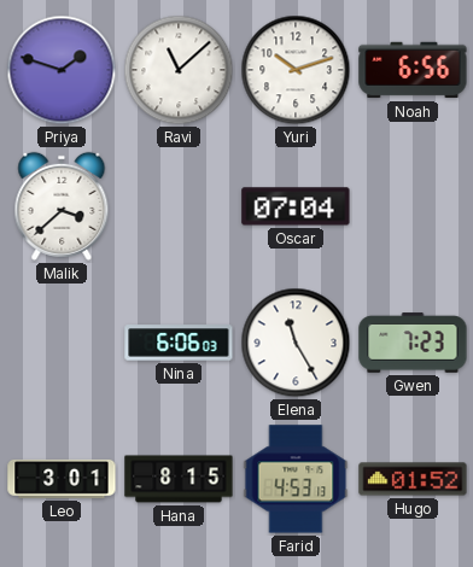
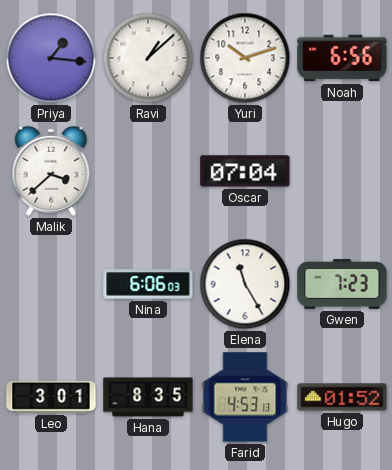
Priya: 1:48 -> 1:16 (51, 58)
Ravi: 11:08 -> 1:08 (148, 58)
Hana: 8:15 -> 8:35 (148, 397)
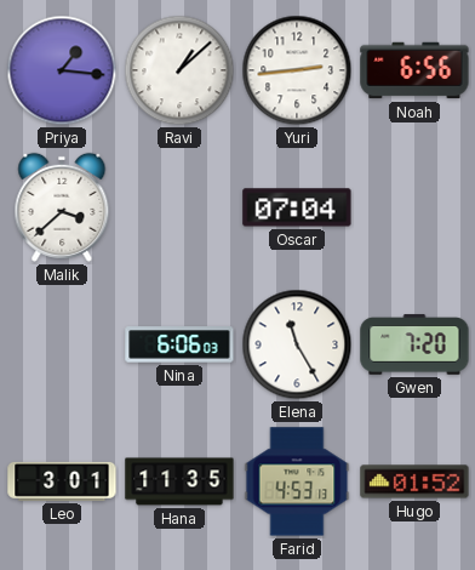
Yuri: 10:12 -> 2:44 (297, 70)
Gwen: 7:23 -> 7:20 (414, 344)
Hana: 8:35 -> 11:35 (179, 481)
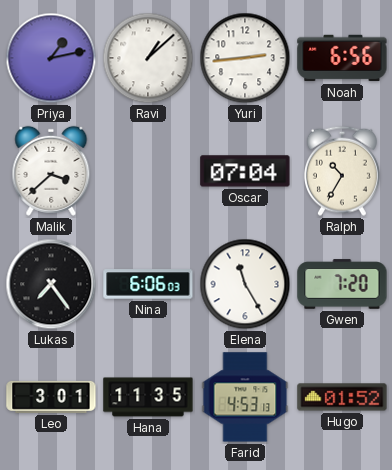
Priya: 1:16 -> 1:13 (51, 58)
Ralph: none -> 10:35 (342, 171)
Lukas: none -> 7:24 (51, 284)
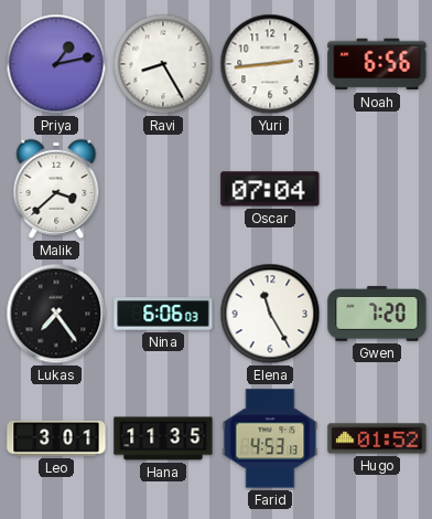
Ravi: 1:08 -> 8:25 (163, 64)
Ralph: 10:35 -> none (342, 171)
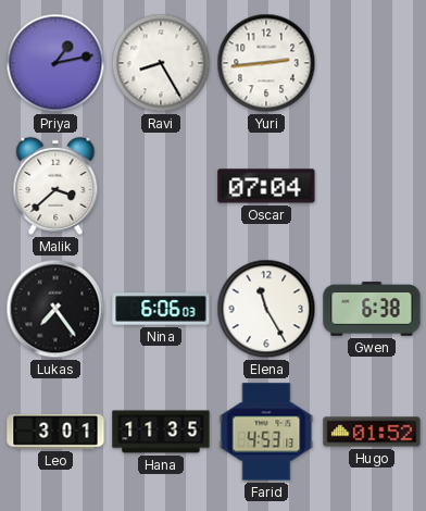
Noah: 6:56 -> none (377, 64)
Gwen: 7:20 -> 6:38 (372, 309)
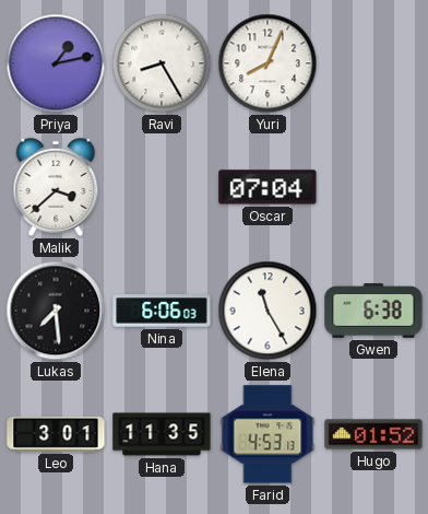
Yuri: 2:44 -> 8:04 (267, 63)
Lukas: 7:24 -> 7:29 (56, 311)
